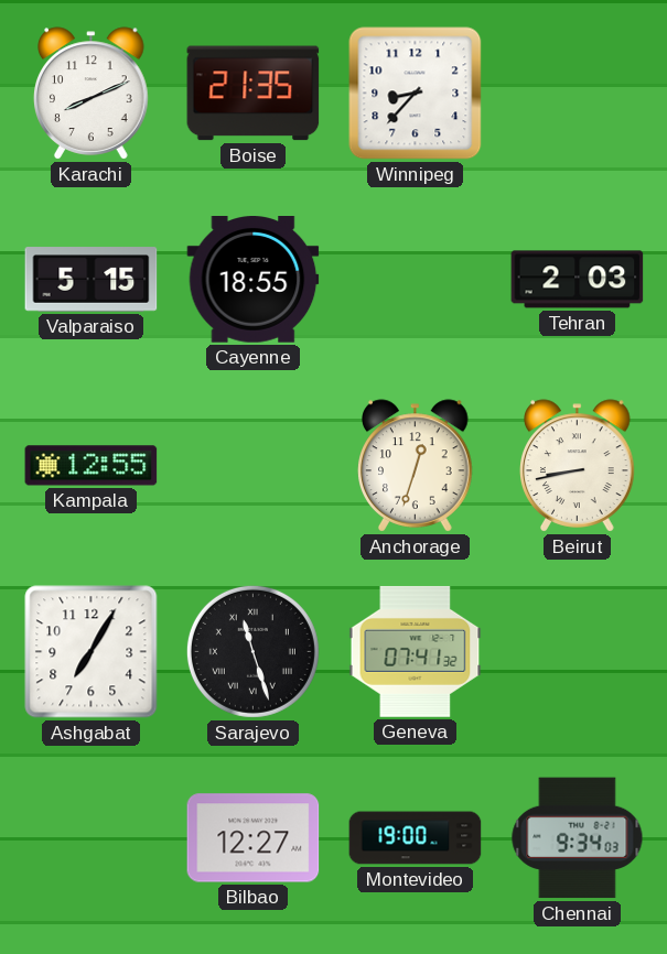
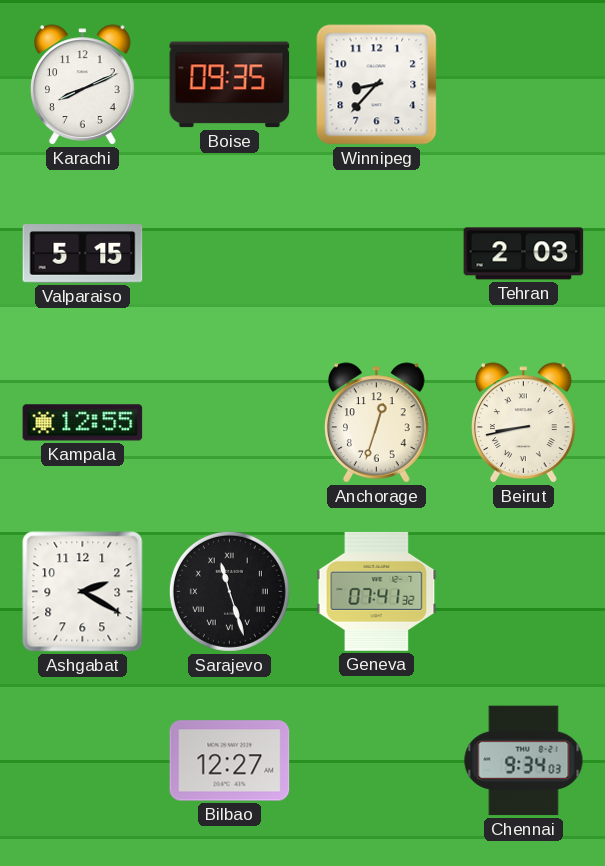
Boise: 21:35 -> 09:35 (230, 85)
Cayenne: 18:55 -> none (254, 280)
Ashgabat: 7:05 -> 2:20 (83, 592)
Montevideo: 19:00 -> none (416, 838)
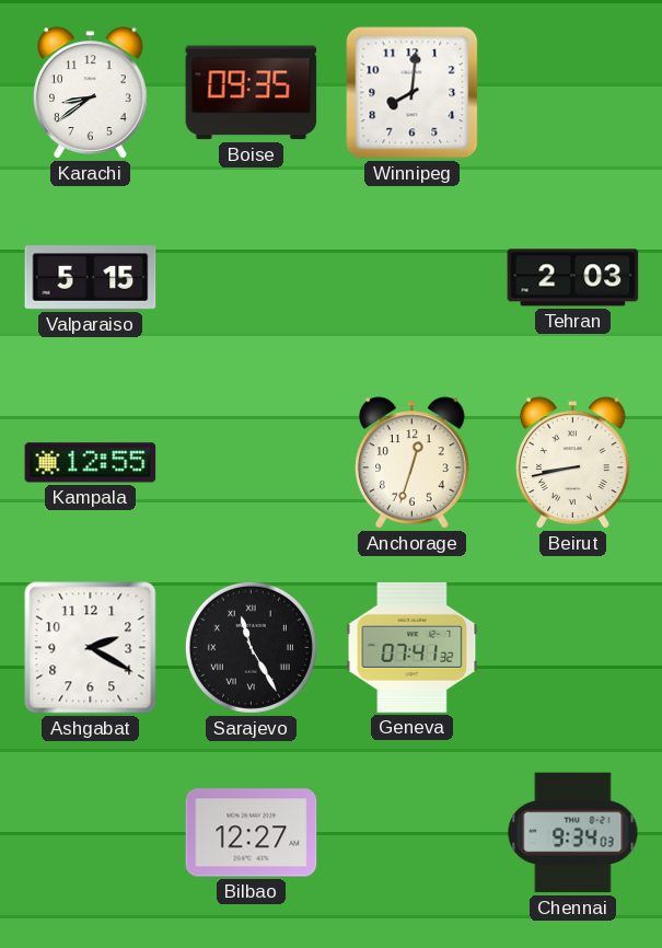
Karachi: 8:11 -> 8:39 (91, 93)
Winnipeg: 8:37 -> 8:01 (413, 93)
Sarajevo: 11:27 -> 11:25 (251, 647)
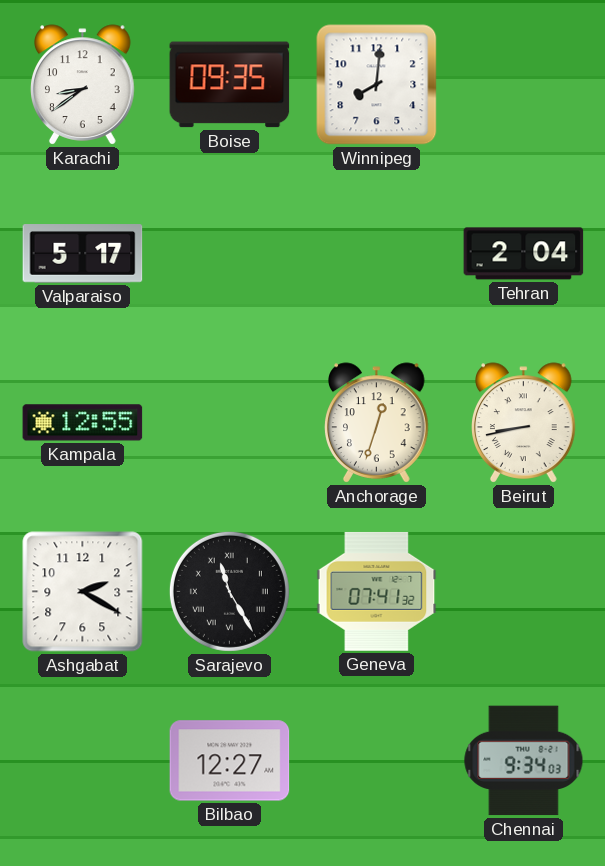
Valparaiso: 5:15 -> 5:17 (83, 254)
Tehran: 2:03 -> 2:04 (524, 254)
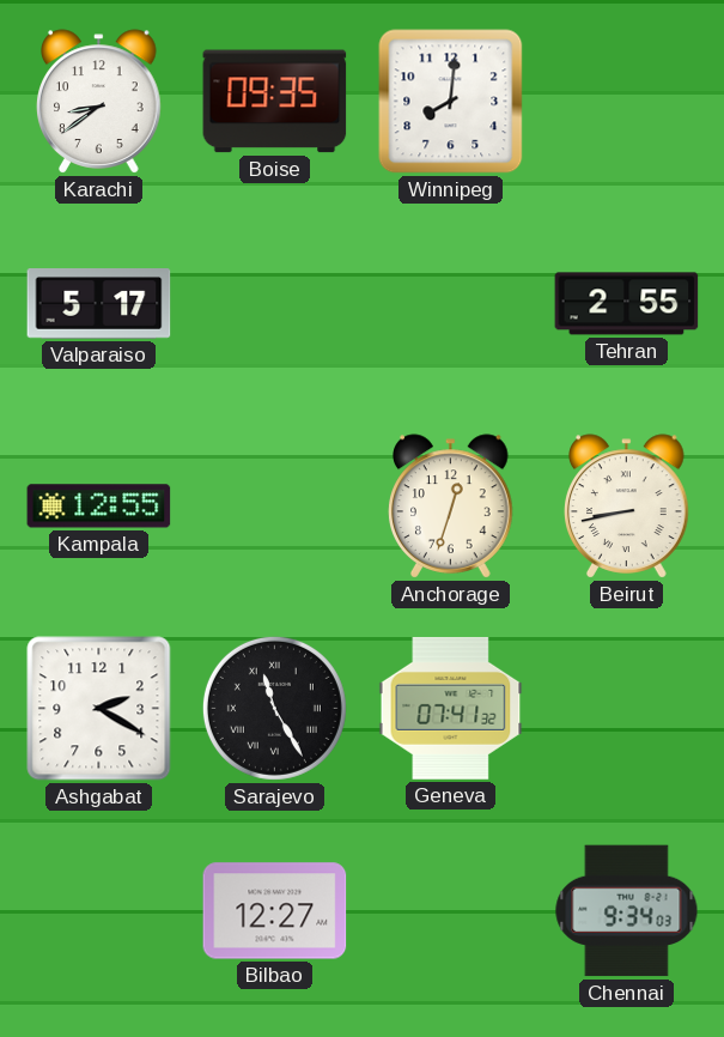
Tehran: 2:04 -> 2:55 (627, 304)
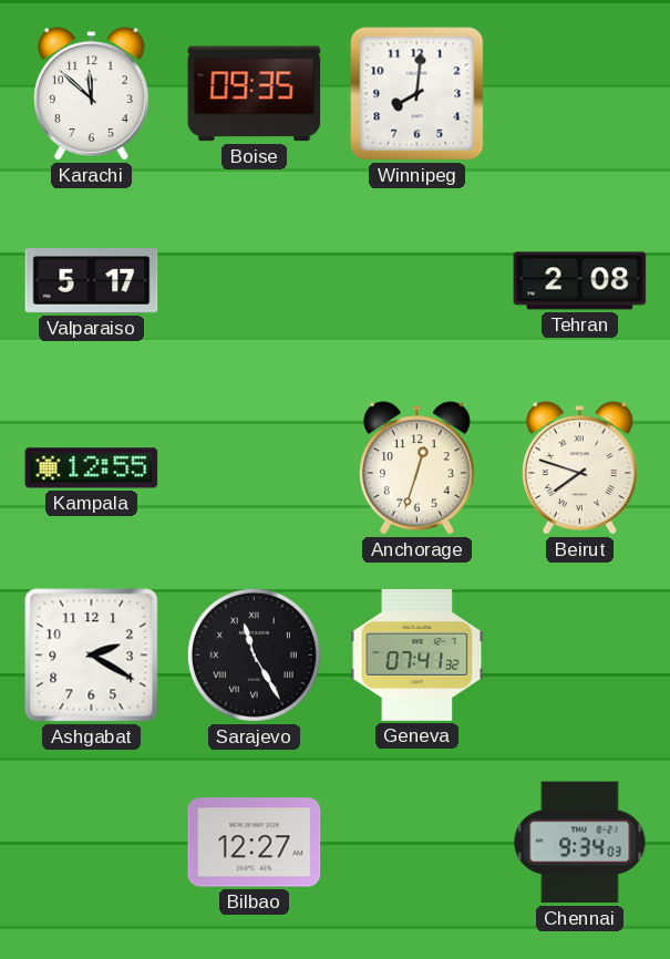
Karachi: 8:39 -> 11:52 (92, 94)
Tehran: 2:55 -> 2:08 (580, 281)
Beirut: 8:43 -> 7:48 (580, 468)
